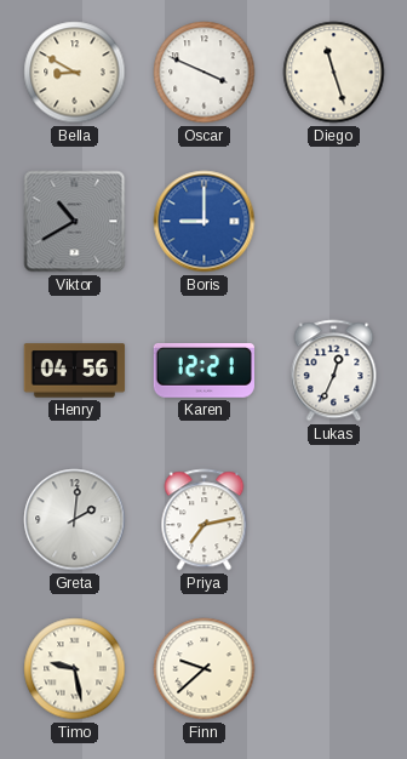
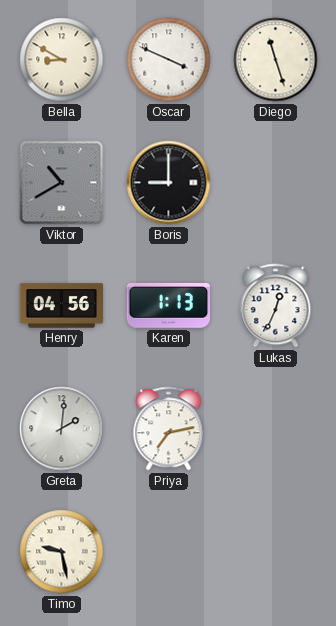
Boris dial: blue -> black (169, 183)
Karen: 12:21 -> 1:13 (168, 305)
Finn: 9:38 -> none (205, 669)
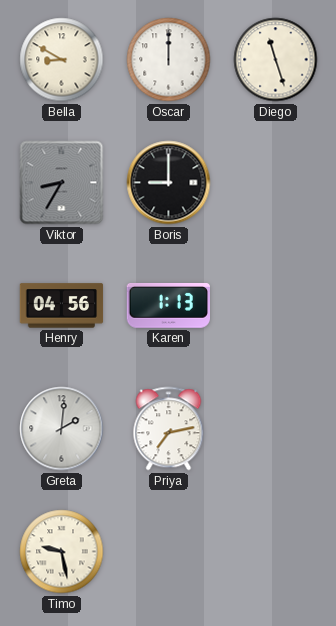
Oscar: 3:49 -> 12:00 (169, 60)
Viktor: 10:40 -> 8:35 (62, 183)
Lukas: 12:34 -> none (276, 306)
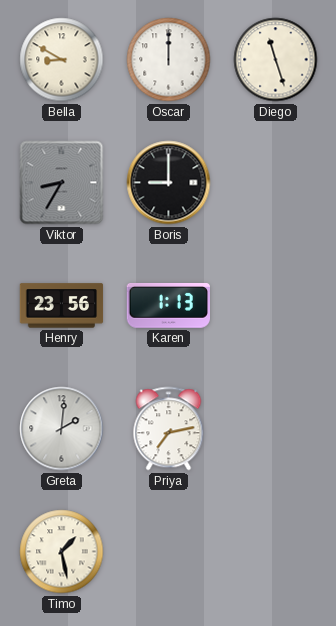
Henry: 04:56 -> 23:56 (62, 306)
Timo: 9:28 -> 1:28 (62, 552)
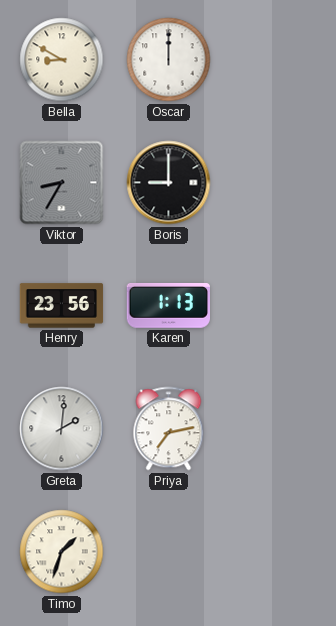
Diego: 11:27 -> none (276, 60)
Timo: 1:28 -> 1:33 (62, 552)
